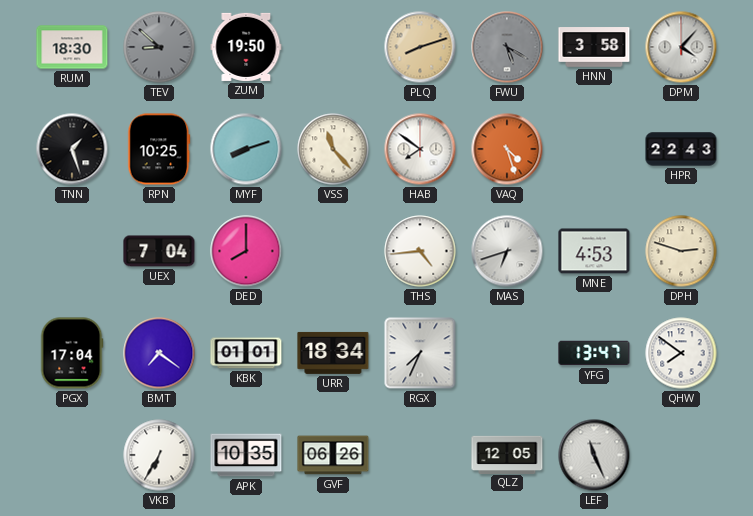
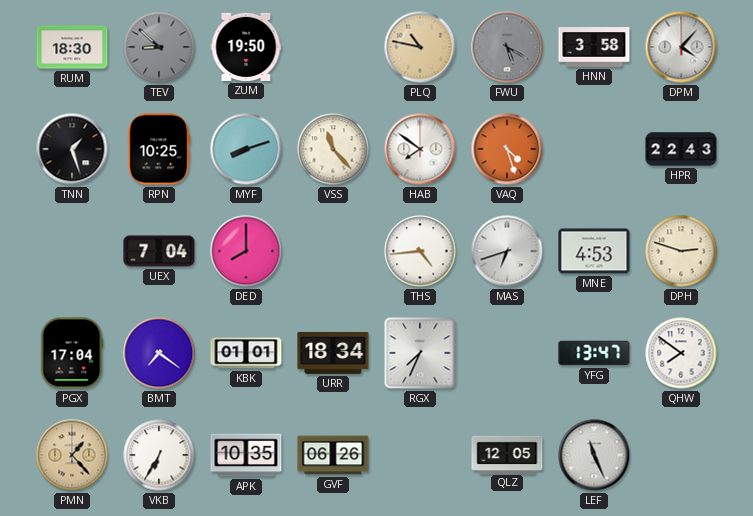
PLQ: 8:12 -> 10:47 (420, 47)
PMN: none -> 1:23 (72, 455)
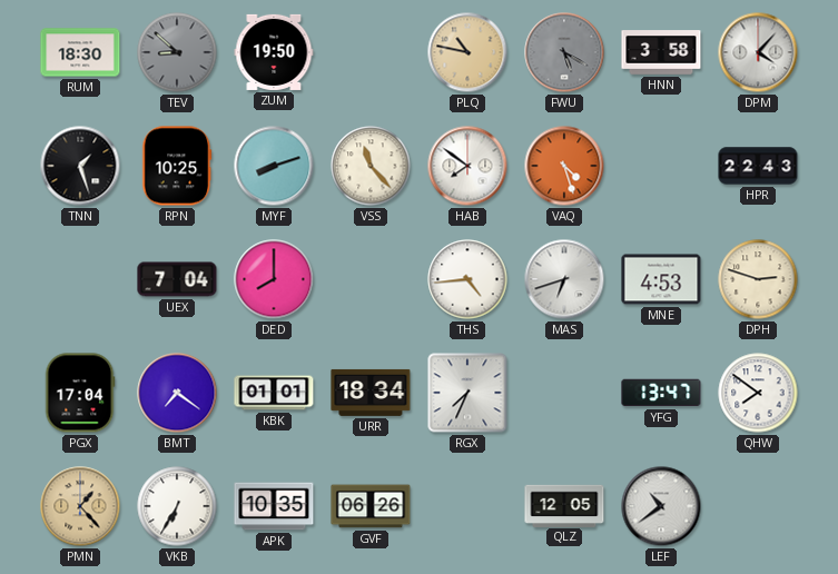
LEF: 11:26 -> 10:39 (661, 506)
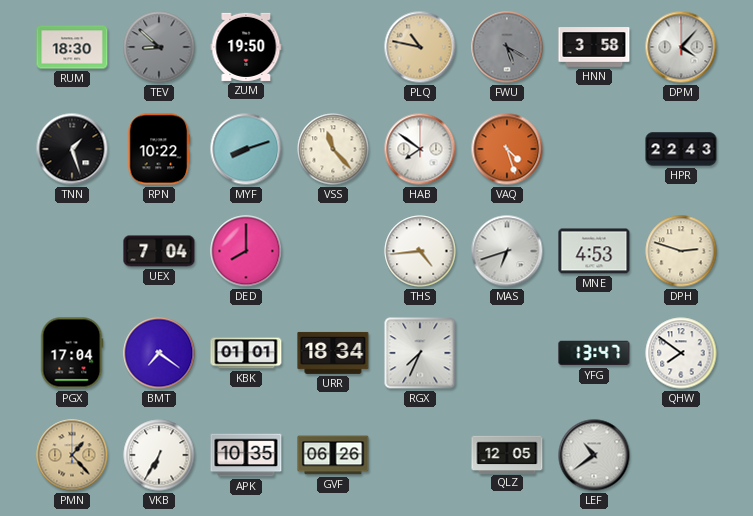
RPN: 10:25 -> 10:22 (159, 149)
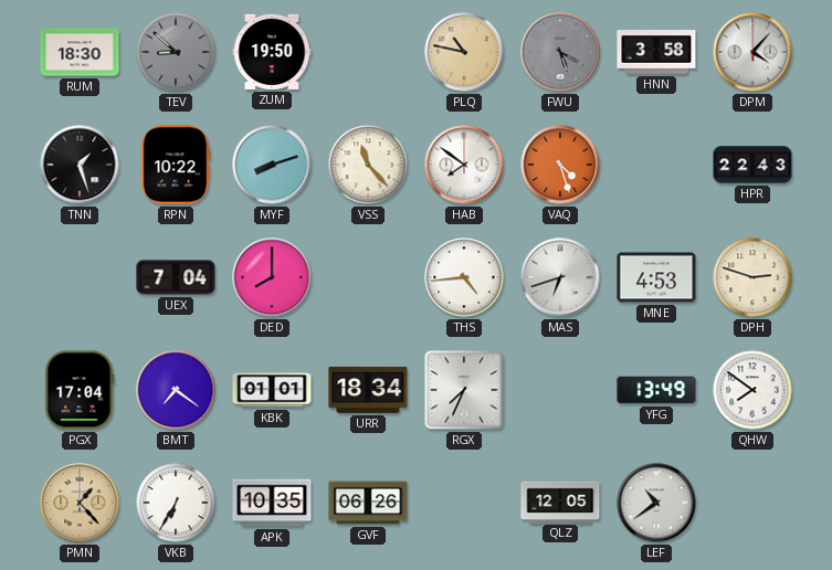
YFG: 13:47 -> 13:49 (656, 390)
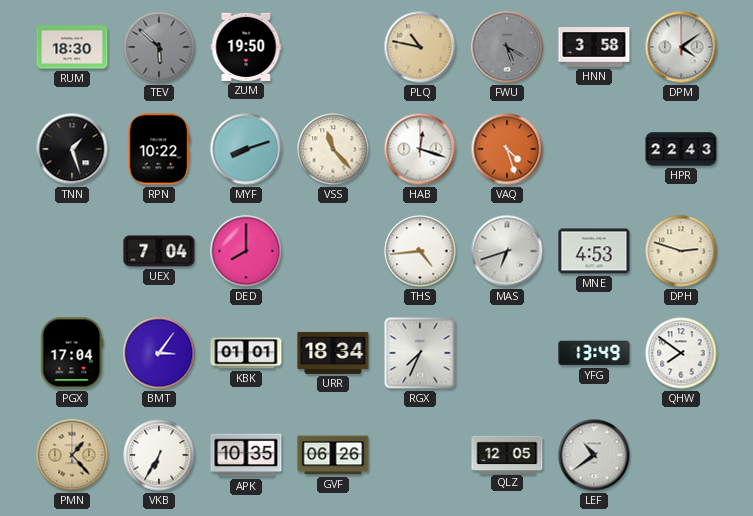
TEV: 8:52 -> 5:52 (159, 47)
DPM: 4:07 -> 4:09 (681, 47)
HAB: 7:51 -> 12:18 (420, 149)
BMT: 7:21 -> 3:06 (159, 353)
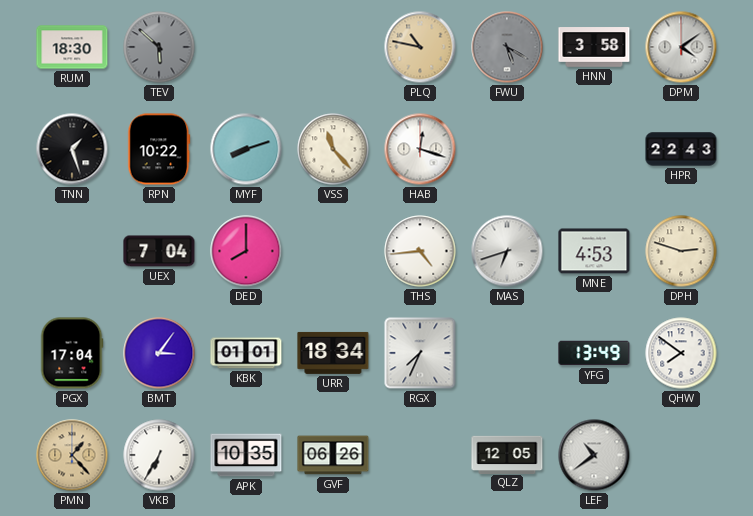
ZUM: 19:50 -> none (246, 47)
VAQ: 4:27 -> none (507, 149)
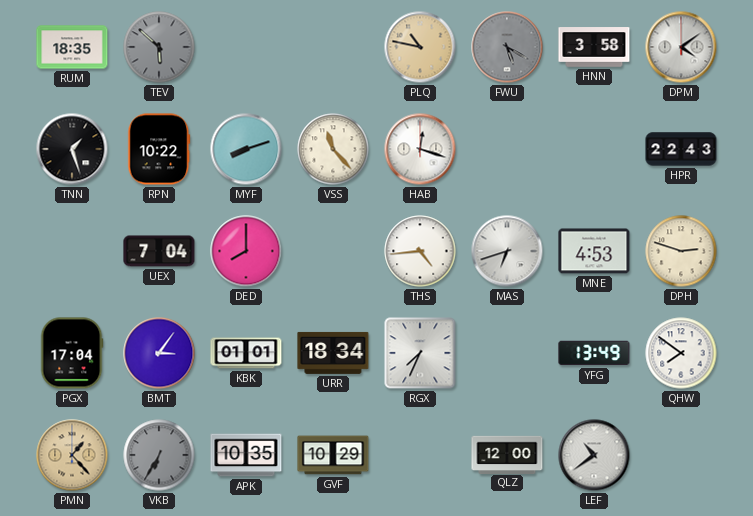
RUM: 18:30 -> 18:35 (72, 47)
VKB dial: white -> grey (159, 455)
GVF: 06:26 -> 10:29 (333, 455)
QLZ: 12:05 -> 12:00 (507, 454)
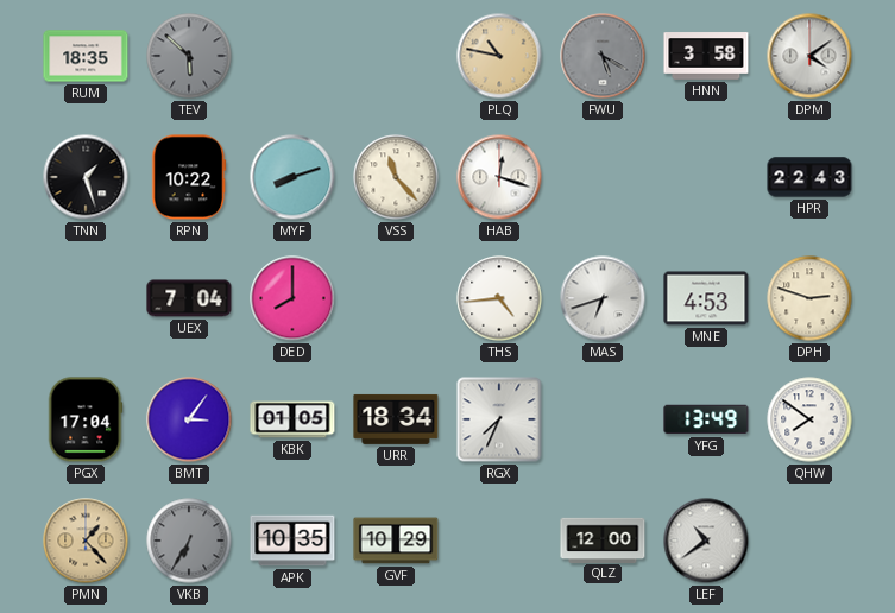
KBK: 01:01 -> 01:05 (292, 419)
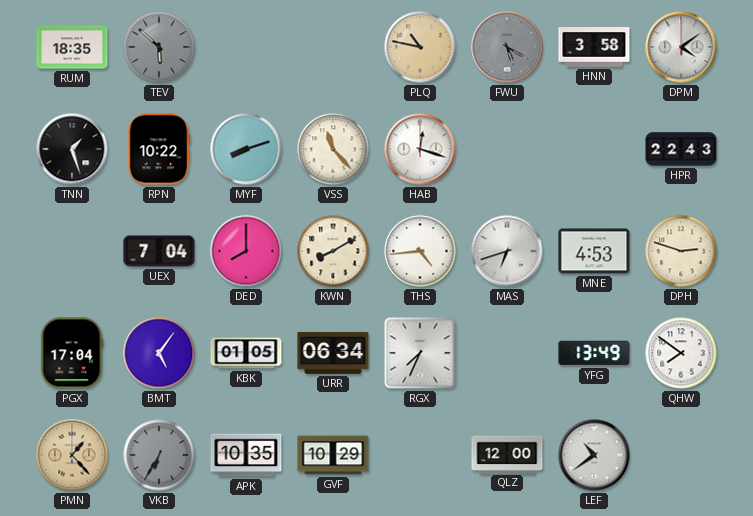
KWN: none -> 8:10 (333, 251)
BMT: 3:06 -> 5:06 (159, 353)
URR: 18:34 -> 06:34 (333, 353)
